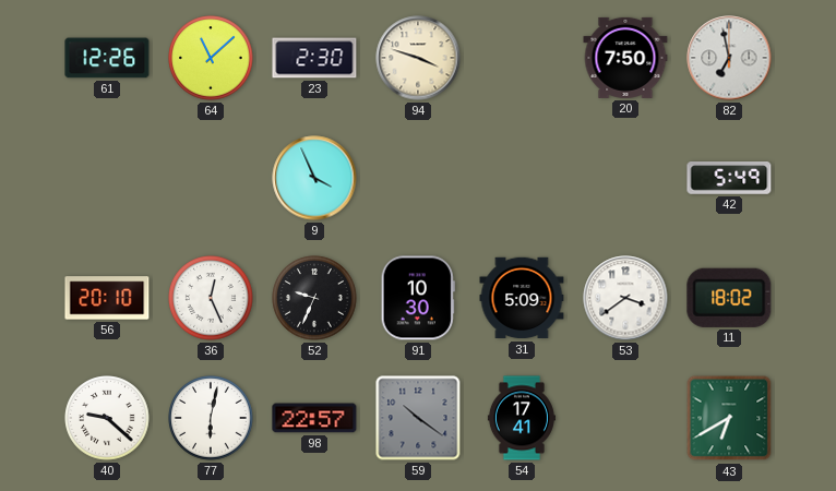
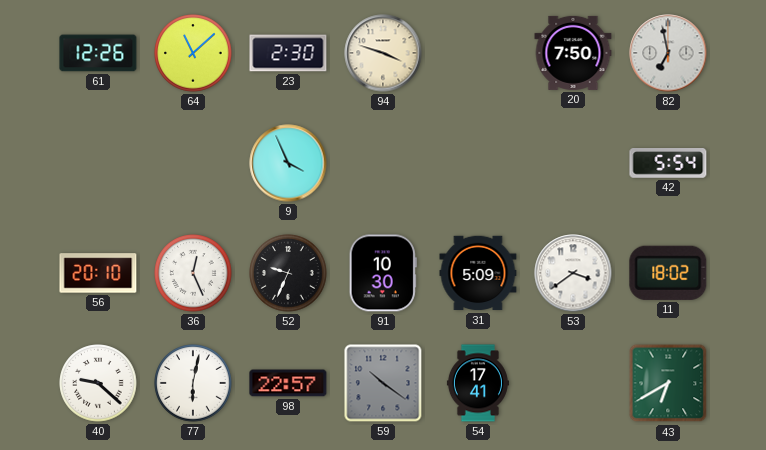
42: 5:49 -> 5:54 (668, 164)
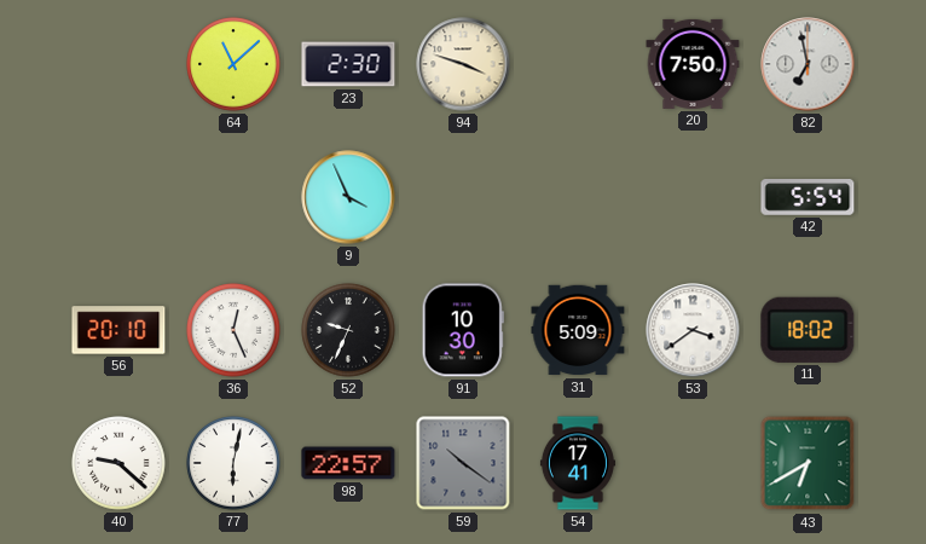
61: 12:26 -> none (98, 53)
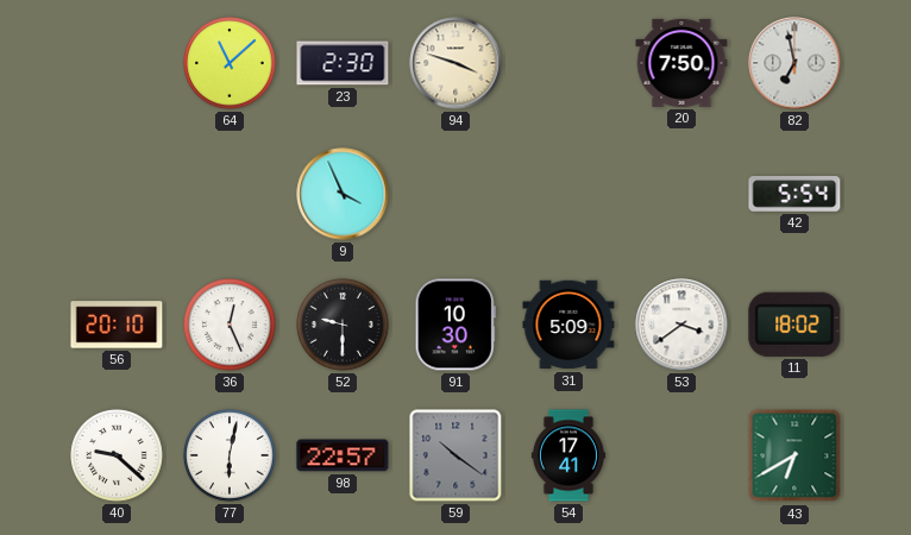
52: 9:34 -> 9:30 (343, 325)
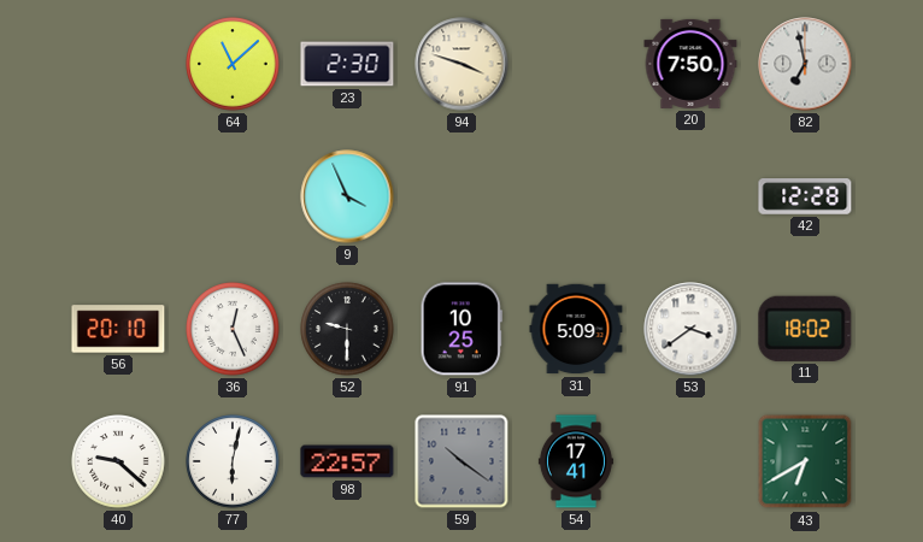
42: 5:54 -> 12:28 (805, 198)
91: 10:30 -> 10:25 (461, 329)
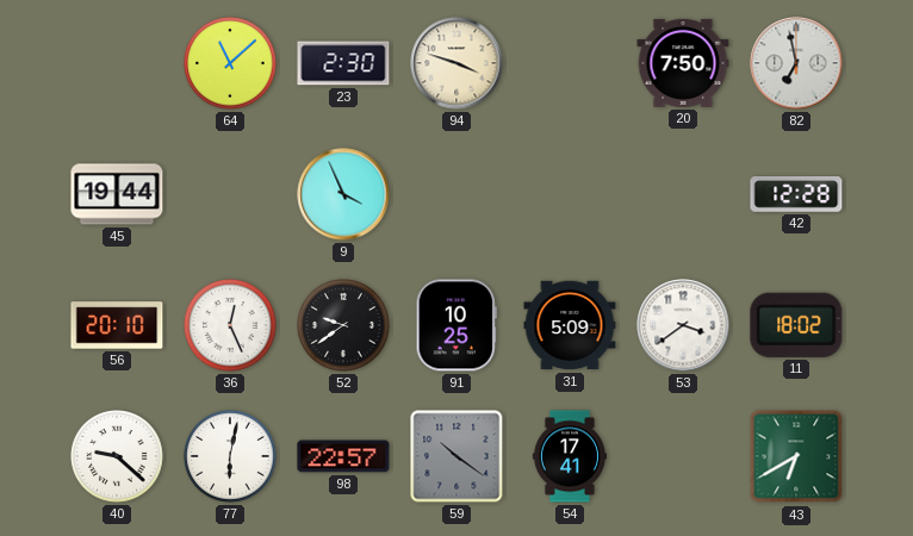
45: none -> 19:44 (117, 194)
52: 9:30 -> 9:39 (343, 325)
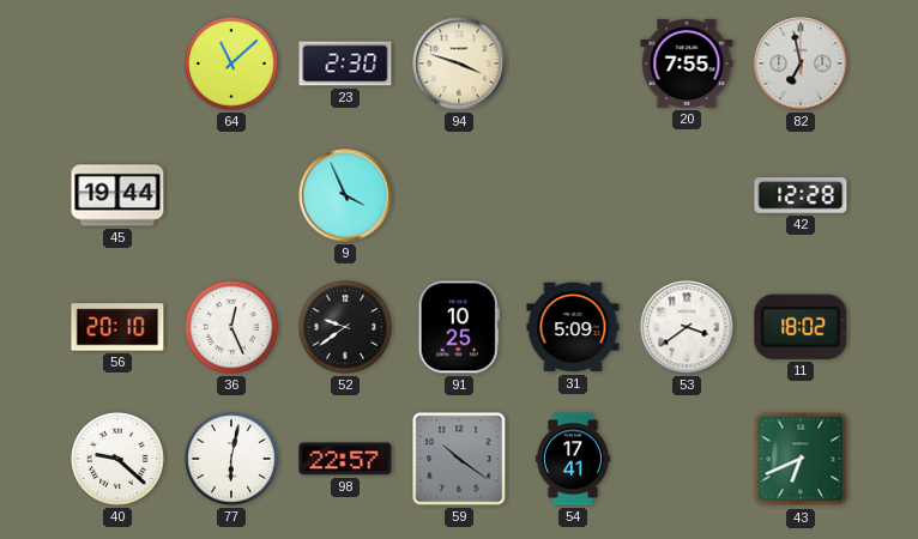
20: 7:50 -> 7:55 (687, 63)
43: 6:40 -> 6:41 (801, 459)
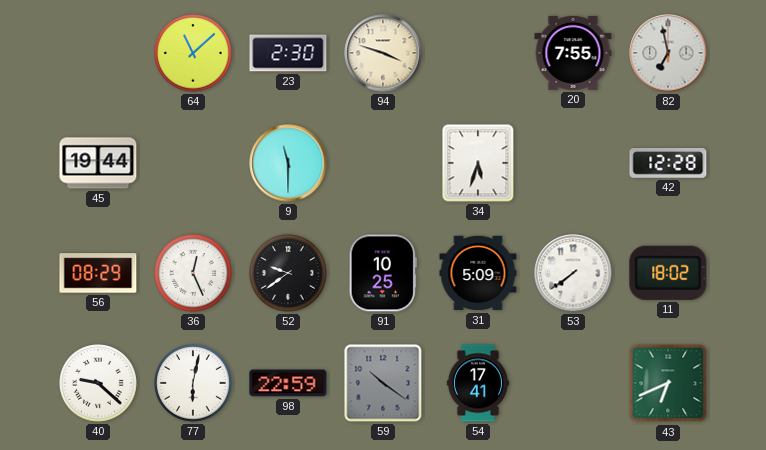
9: 3:56 -> 11:30 (288, 163)
34: none -> 5:33 (478, 163)
56: 20:10 -> 08:29 (98, 273)
53: 3:39 -> 7:39 (573, 273)
98: 22:57 -> 22:59 (288, 383)
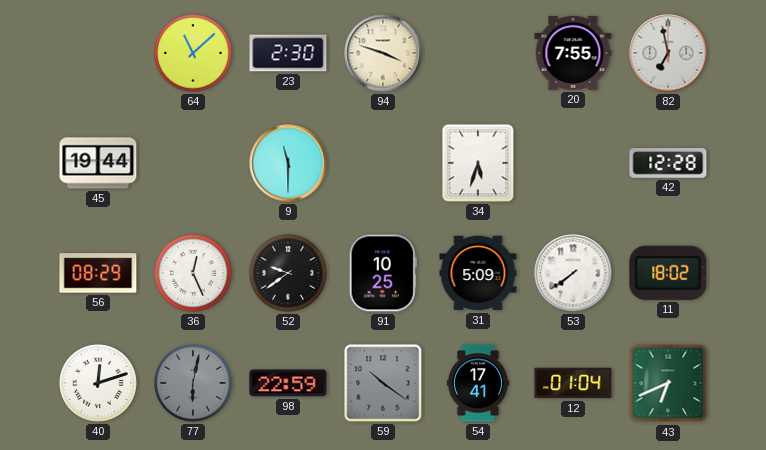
40: 9:22 -> 12:12 (98, 383)
77 dial: white -> grey (193, 383)
12: none -> 01:04 (573, 383)
